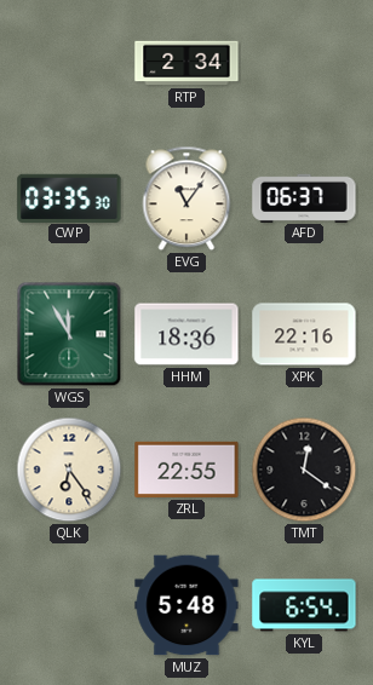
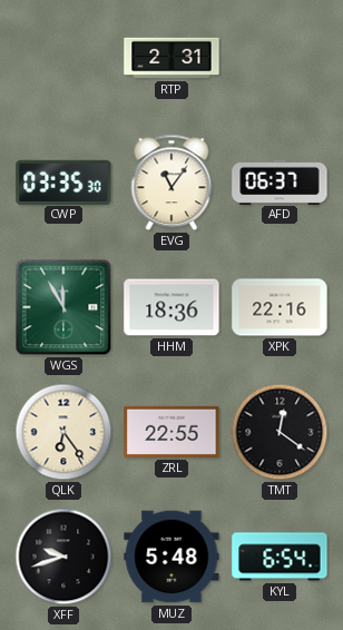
RTP: 2:34 -> 2:31 (171, 58)
XFF: none -> 9:42 (63, 557)
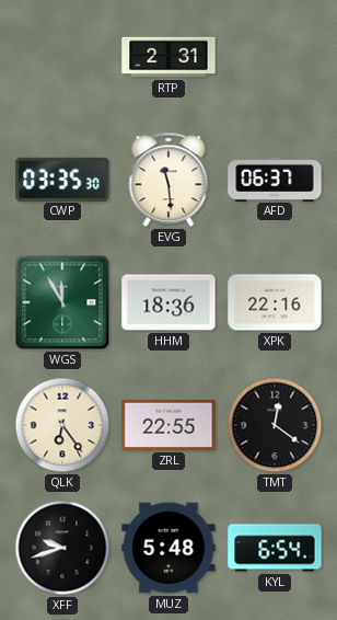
EVG: 11:06 -> 11:29 (168, 180)
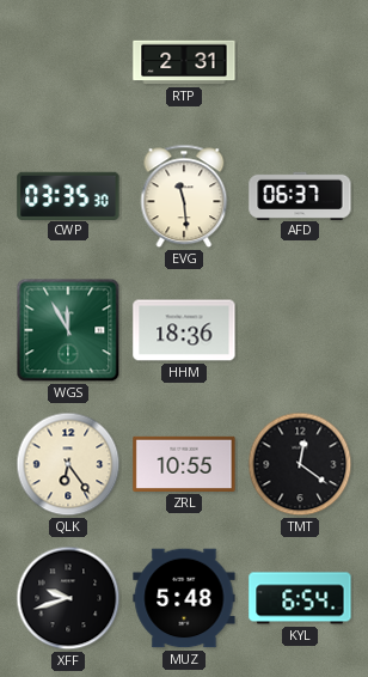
XPK: 22:16 -> none (275, 302)
ZRL: 22:55 -> 10:55 (184, 464)
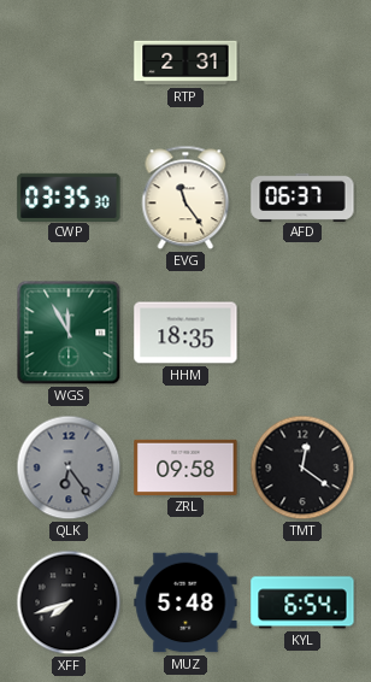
EVG: 11:29 -> 11:24 (185, 198)
HHM: 18:36 -> 18:35 (185, 333)
QLK dial: cream -> grey (69, 468)
ZRL: 10:55 -> 09:58 (185, 468)
XFF: 9:42 -> 7:42 (69, 602)
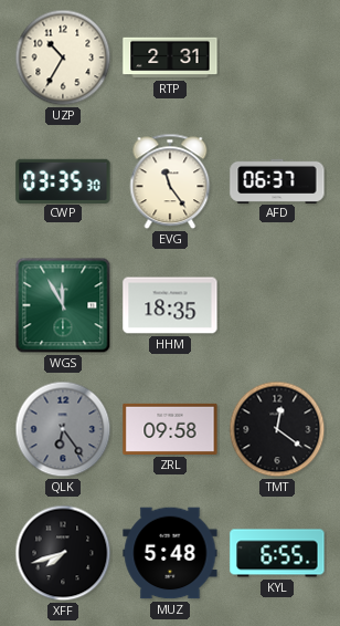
UZP: none -> 10:35 (63, 58)
KYL: 6:54 -> 6:55 (277, 553)
